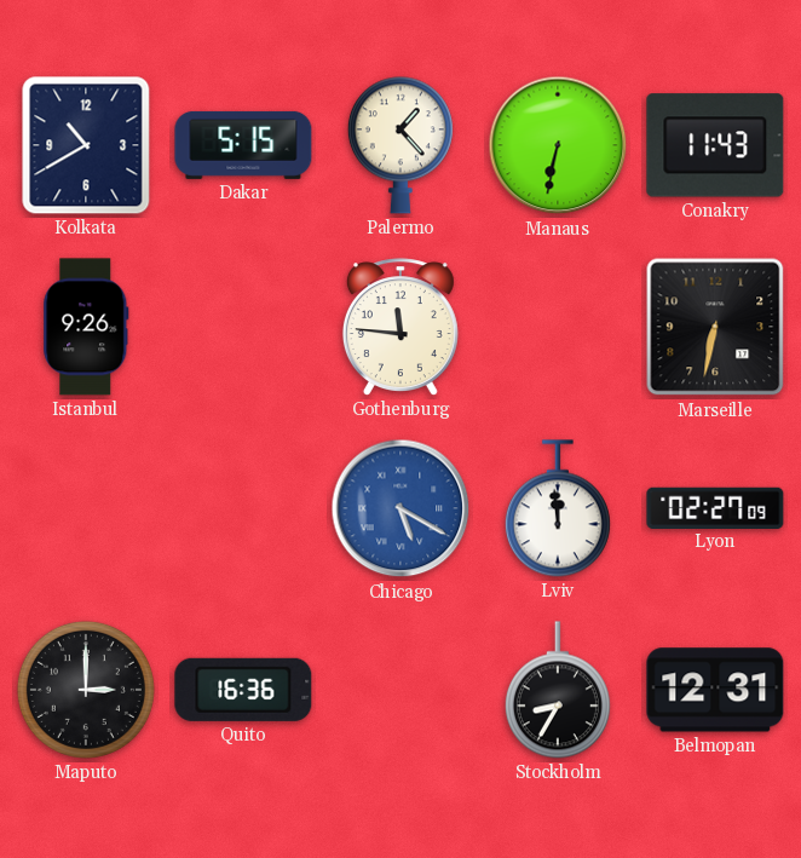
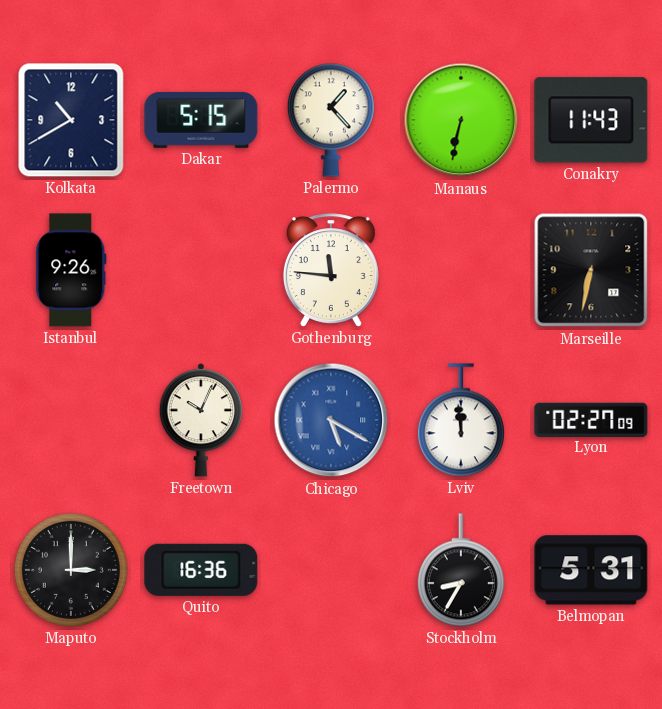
Freetown: none -> 10:04 (200, 420)
Belmopan: 12:31 -> 5:31 (591, 570)
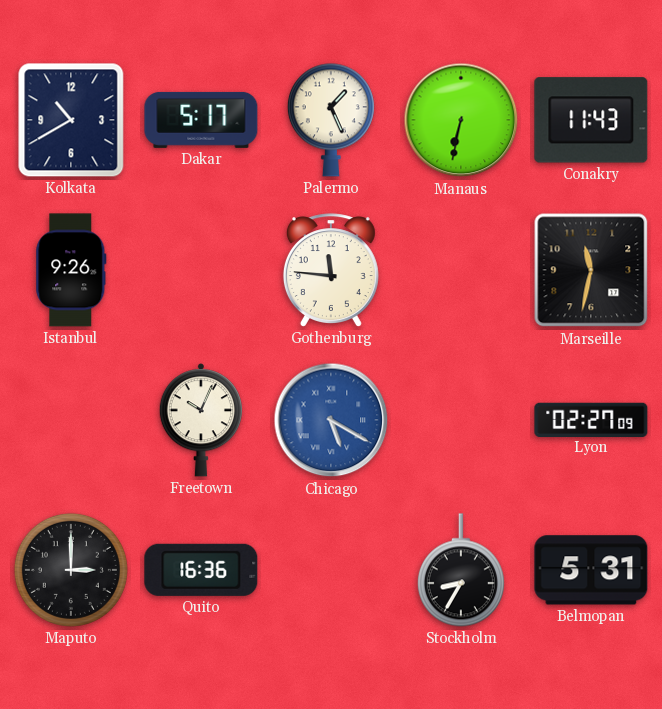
Dakar: 5:15 -> 5:17 (201, 120)
Palermo: 1:23 -> 1:26 (331, 120)
Marseille: 6:32 -> 11:32 (591, 270)
Lviv: 11:59 -> none (461, 420)
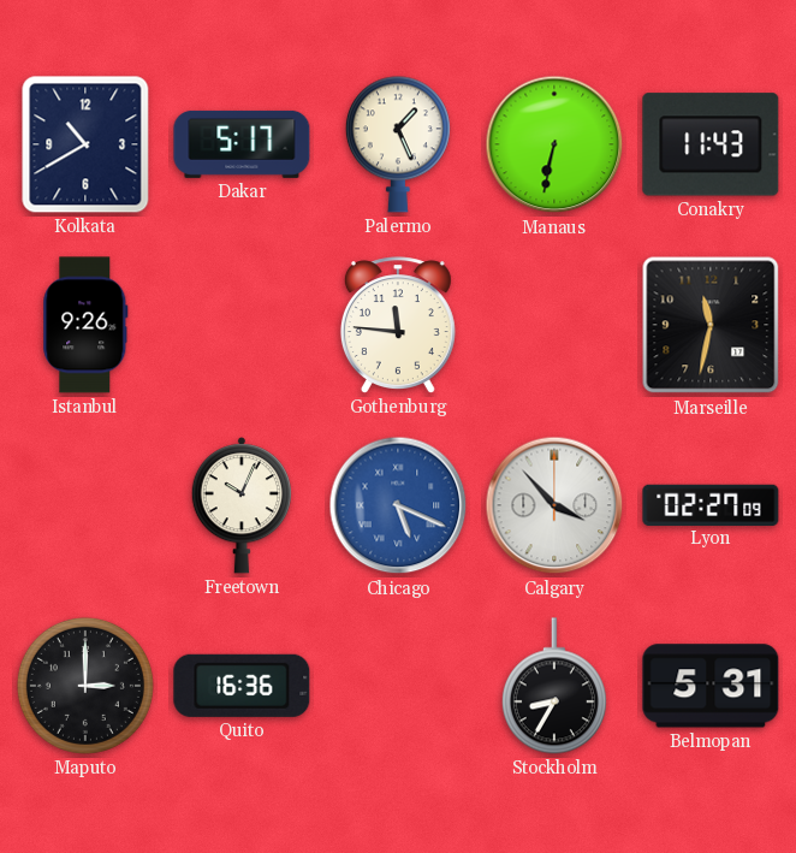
Chicago: 5:20 -> 5:19 (398, 505)
Calgary: none -> 3:53 (554, 505)
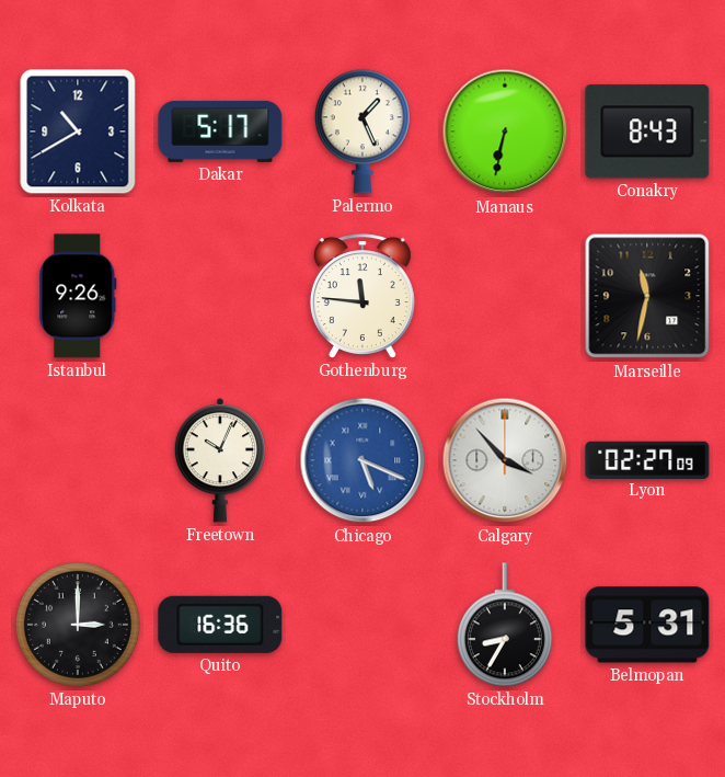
Conakry: 11:43 -> 8:43 (647, 132)
